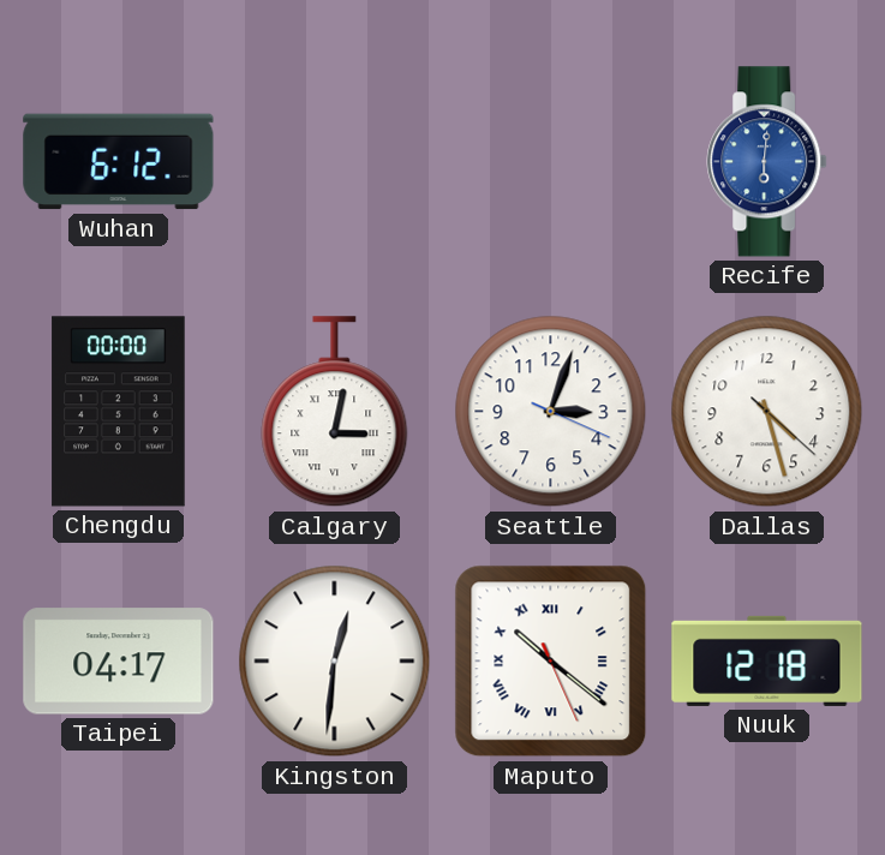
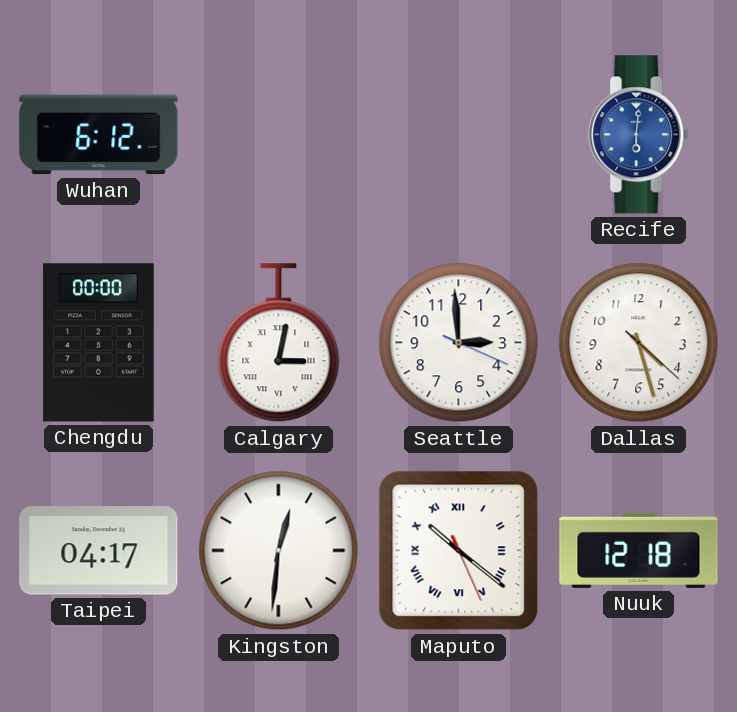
Seattle: 3:03 -> 2:59 (459, 343)
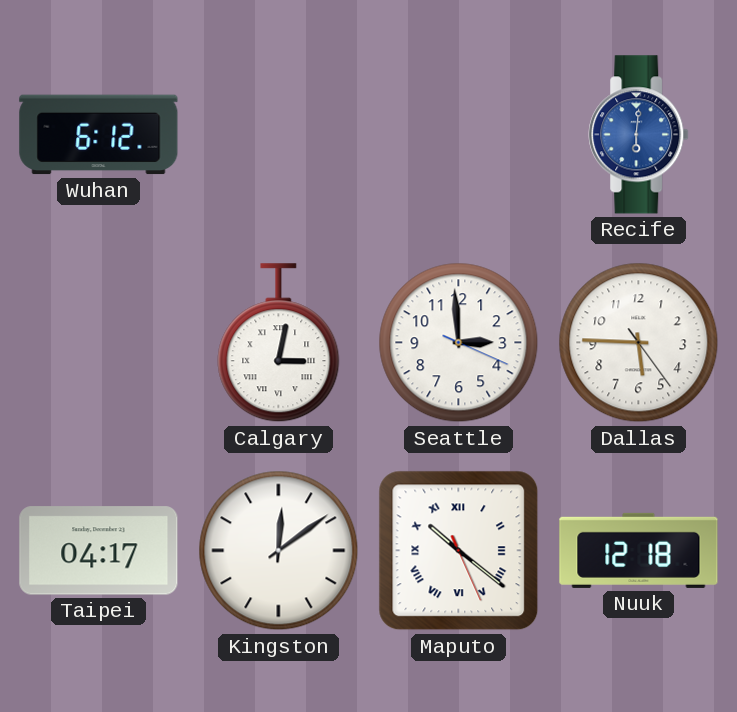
Chengdu: 00:00 -> none (99, 343)
Dallas: 4:27 -> 5:45 (639, 343)
Kingston: 12:31 -> 12:09 (279, 551)
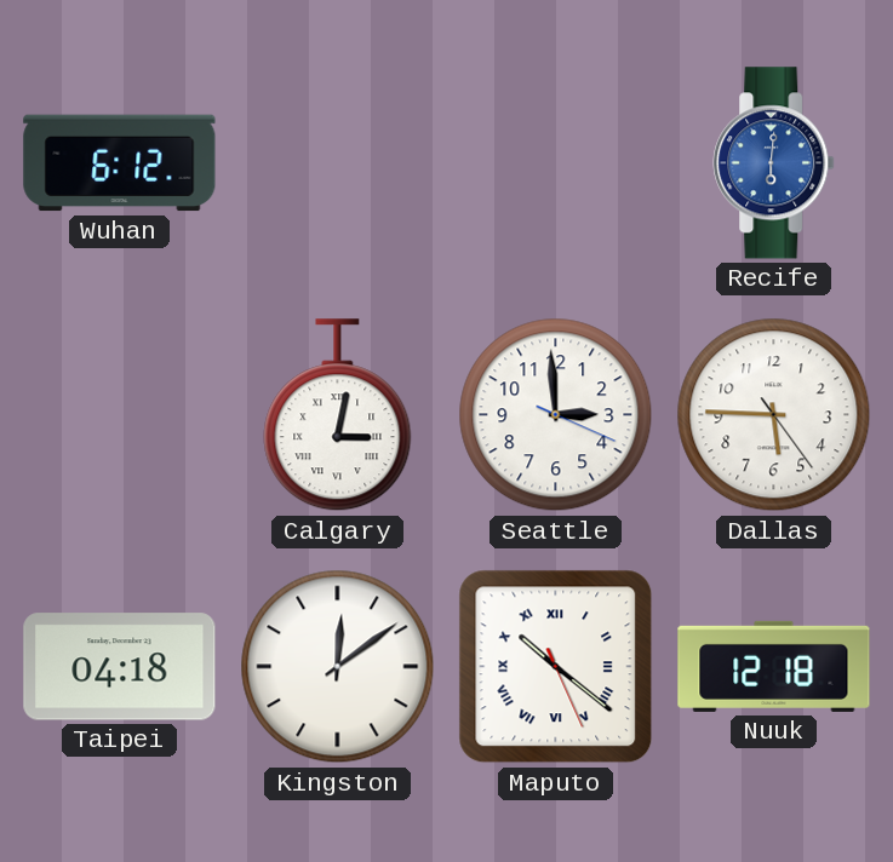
Taipei: 04:17 -> 04:18 (120, 667)
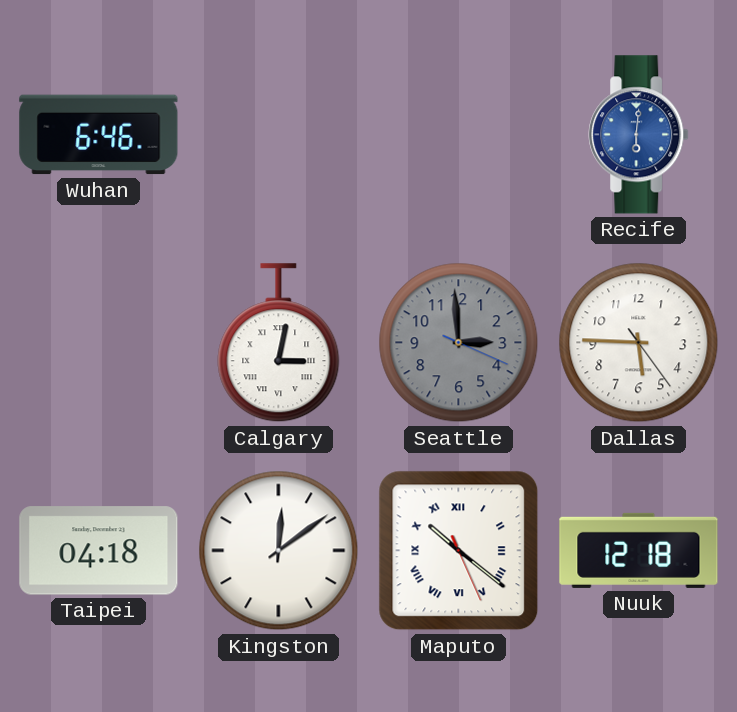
Wuhan: 6:12 -> 6:46 (99, 135)
Seattle dial: white -> grey (459, 343)
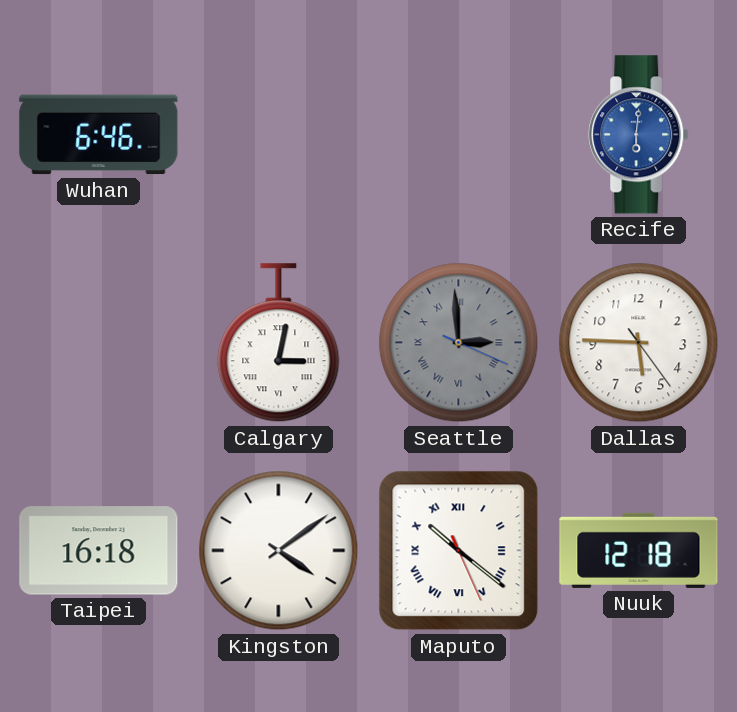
Seattle numerals: Arabic -> Roman (459, 343)
Taipei: 04:18 -> 16:18 (99, 551)
Kingston: 12:09 -> 4:09 (279, 551)
